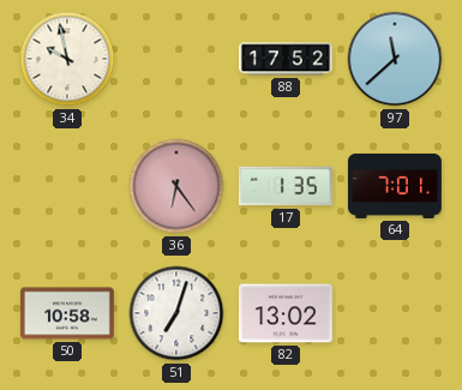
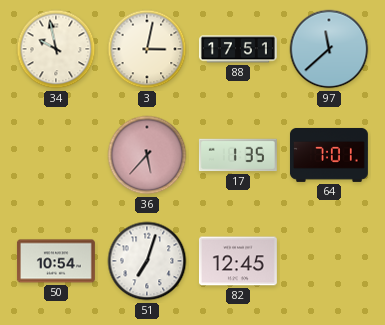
3: none -> 3:02 (147, 49)
88: 17:52 -> 17:51 (238, 49)
36: 6:24 -> 5:37 (147, 155)
50: 10:58 -> 10:54 (56, 261)
82: 13:02 -> 12:45 (238, 261)
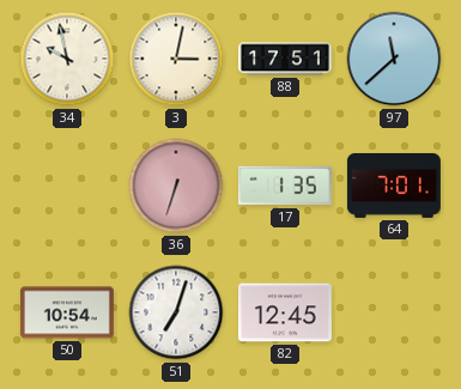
36: 5:37 -> 6:33 (176, 186)
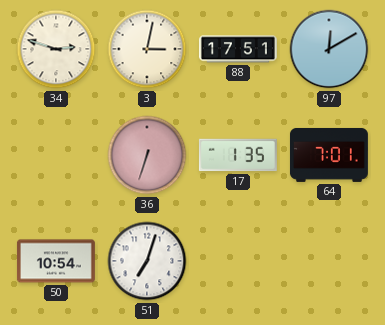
34: 9:58 -> 2:48 (56, 49)
97: 11:38 -> 12:10 (329, 49)
82: 12:45 -> none (285, 312)
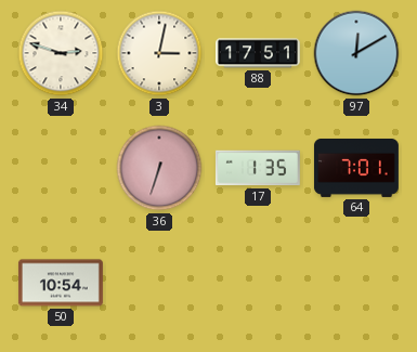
51: 7:03 -> none (147, 261)
